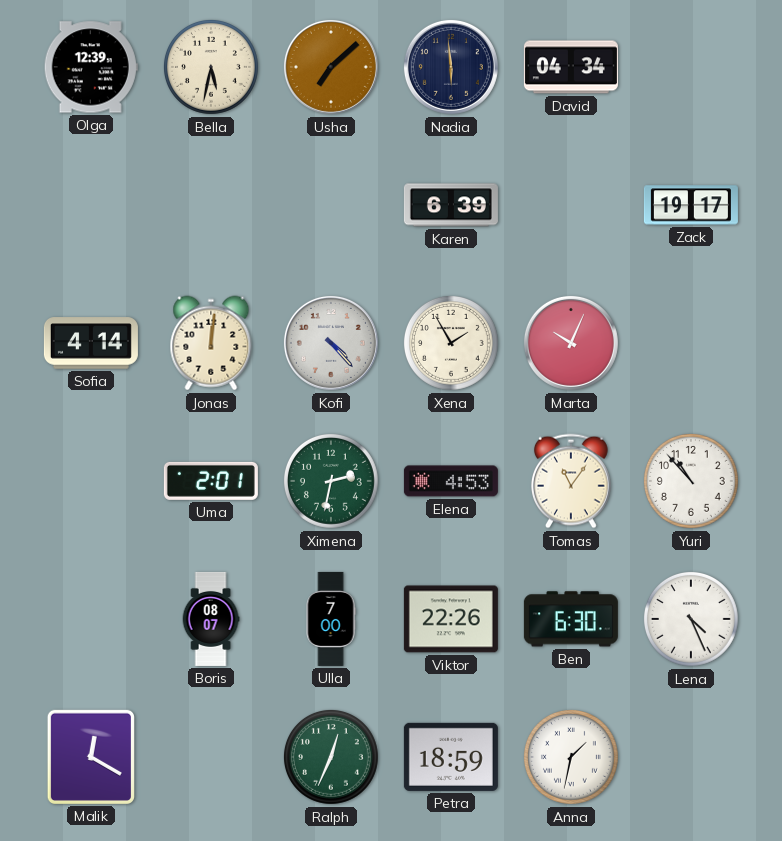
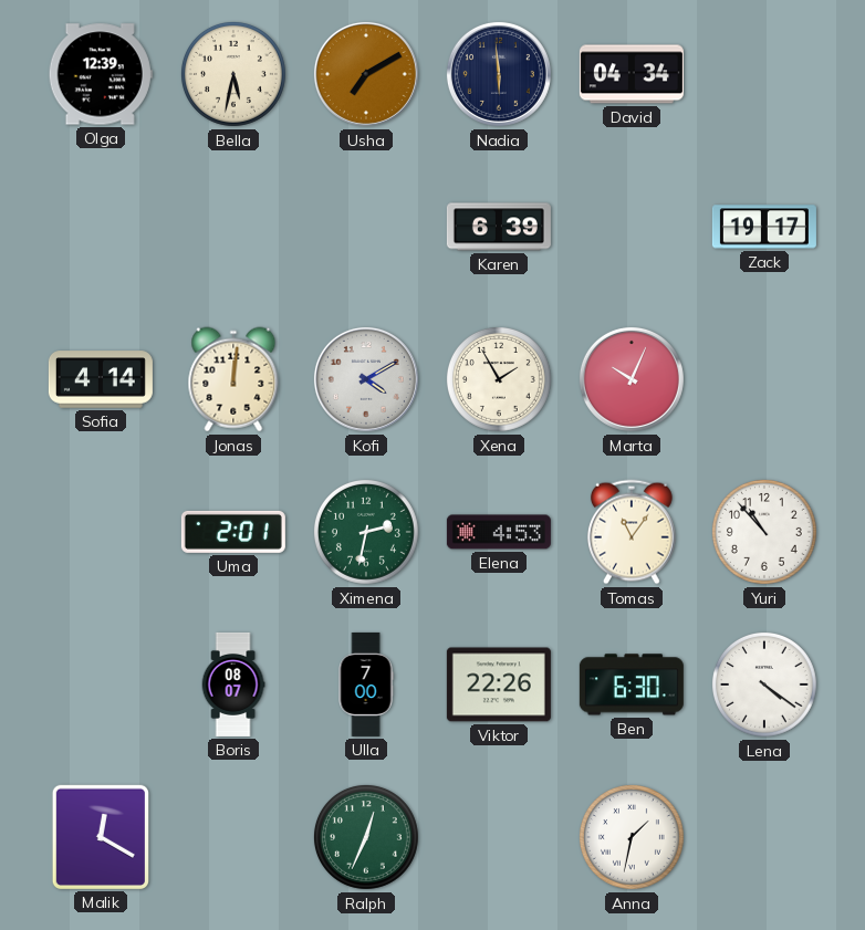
Usha: 7:08 -> 7:10 (366, 74)
Kofi: 4:23 -> 4:10 (366, 379)
Lena: 4:26 -> 4:21 (764, 685)
Petra: 18:59 -> none (451, 757)
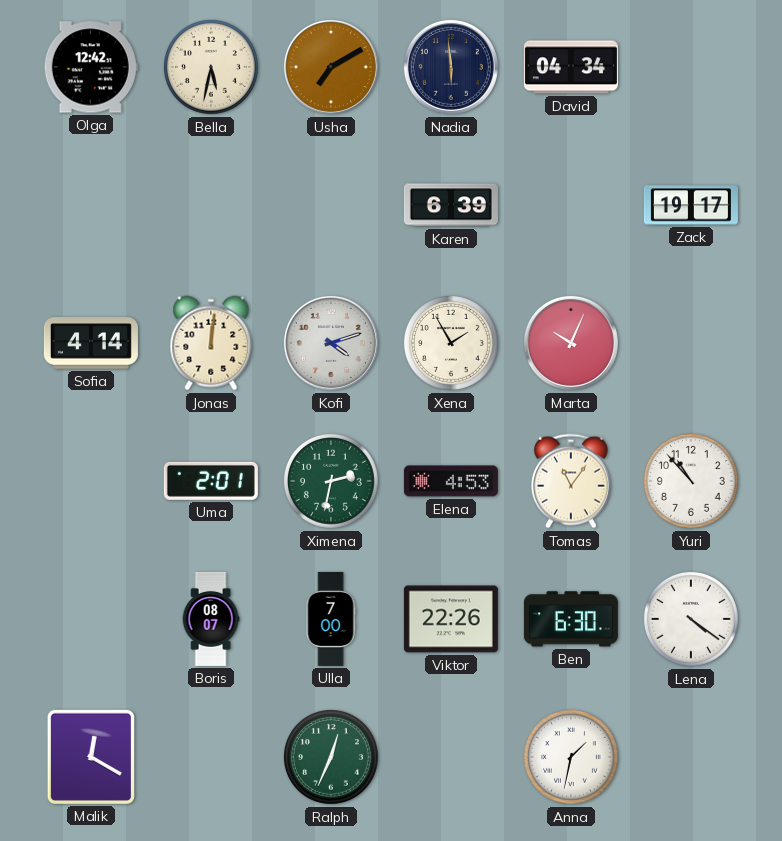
Olga: 12:39 -> 12:42 (91, 67)
Kofi: 4:10 -> 4:12 (331, 343)
